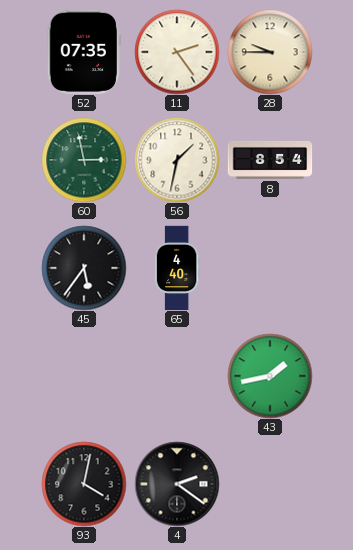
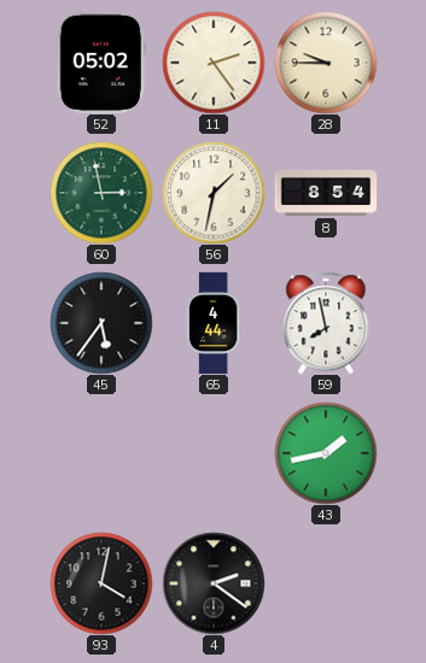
52: 07:35 -> 05:02 (101, 61)
65: 4:40 -> 4:44 (214, 323)
59: none -> 7:58 (326, 323)
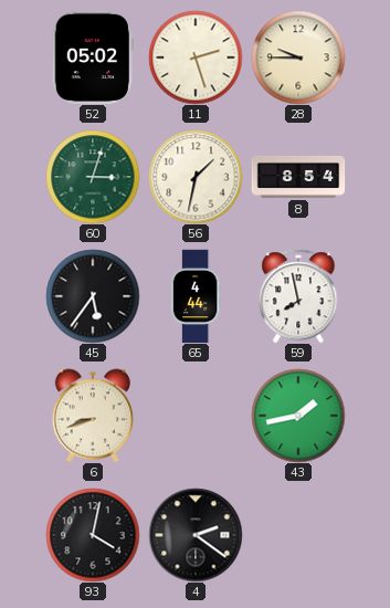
11: 2:24 -> 2:27 (196, 57)
60: 2:58 -> 3:03 (93, 177)
6: none -> 8:42 (92, 416)
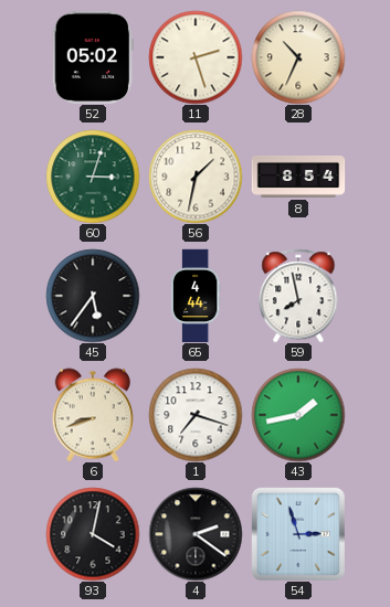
28: 9:45 -> 10:34 (298, 57)
1: none -> 7:18 (196, 415)
54: none -> 2:57 (298, 534)
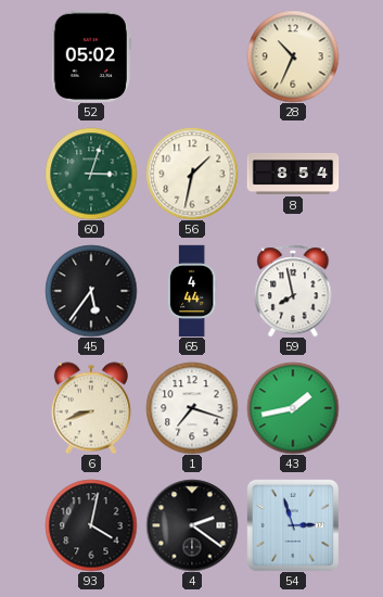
11: 2:27 -> none (196, 57)
